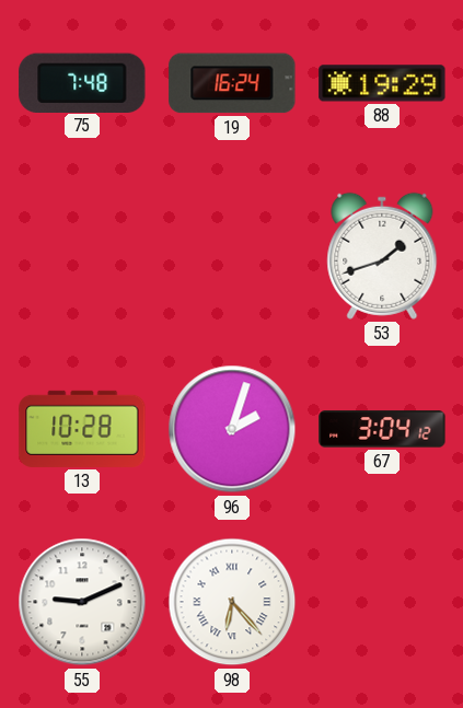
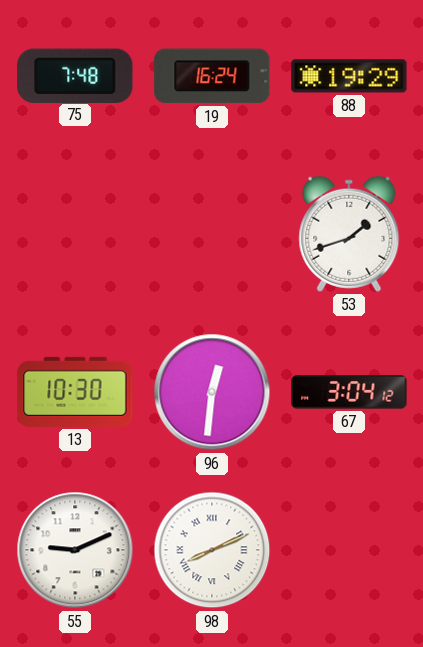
13: 10:28 -> 10:30 (75, 392)
96: 2:03 -> 12:31 (212, 392)
98: 6:23 -> 8:11 (212, 550)
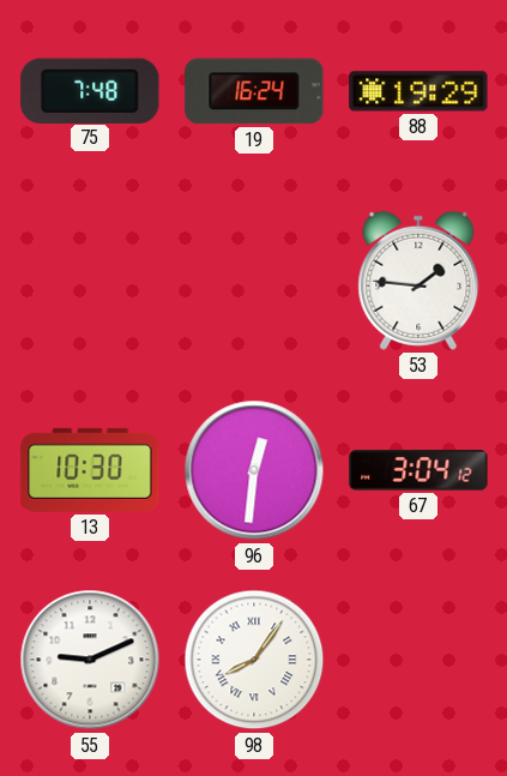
53: 1:42 -> 1:46 (418, 281)
98: 8:11 -> 8:06 (254, 660)
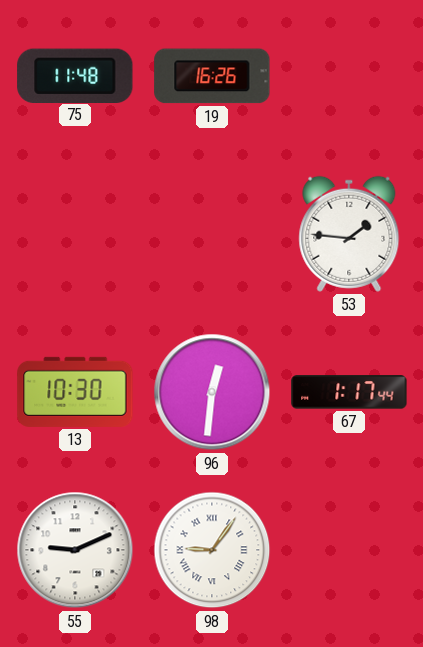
75: 7:48 -> 11:48 (75, 75)
19: 16:24 -> 16:26 (212, 76)
88: 19:29 -> none (418, 91)
67: 3:04 -> 1:17 (349, 392)
98: 8:06 -> 9:06 (212, 550)
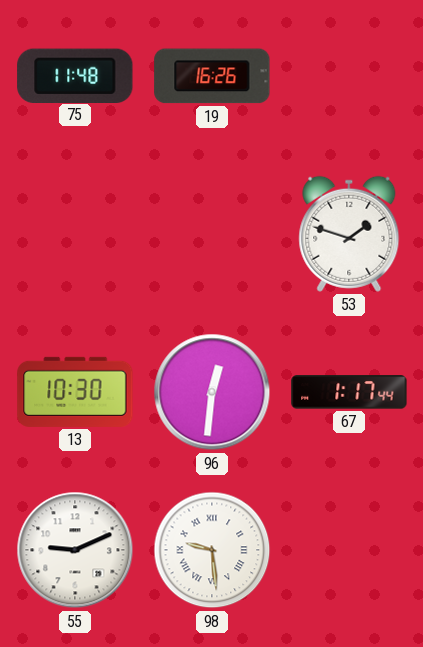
53: 1:46 -> 1:48 (349, 234)
98: 9:06 -> 9:29 (212, 550)
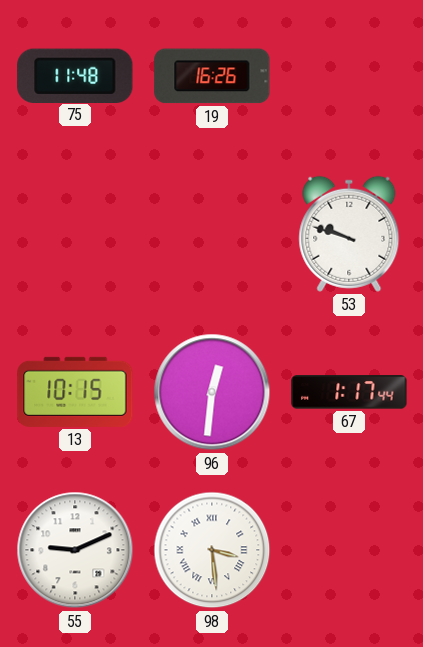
53: 1:48 -> 9:48 (349, 234)
13: 10:30 -> 10:15 (75, 392)
98: 9:29 -> 3:29 (212, 550)
